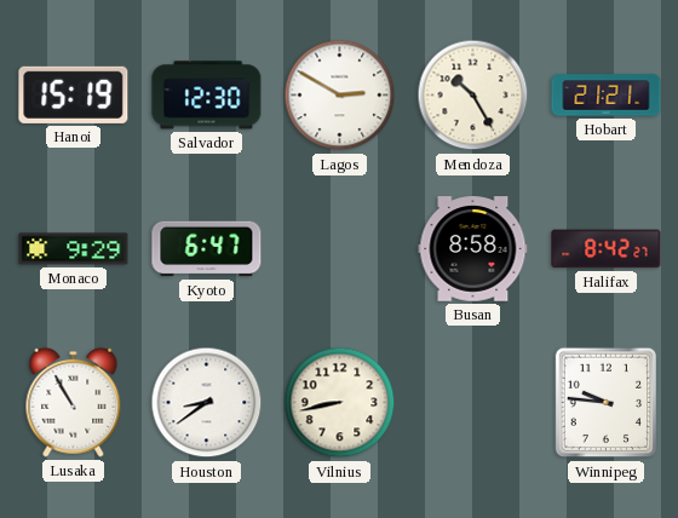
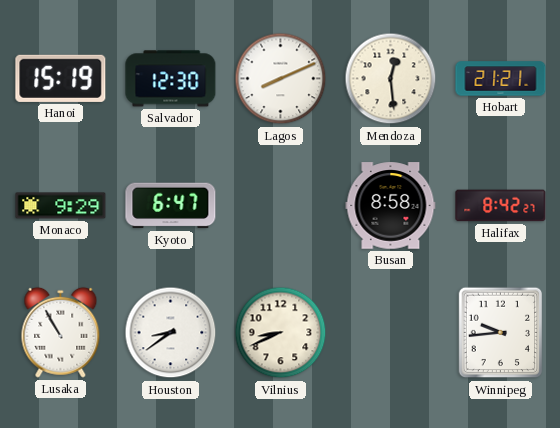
Lagos: 2:50 -> 8:11 (281, 79)
Mendoza: 10:25 -> 12:29 (391, 79)
Vilnius: 8:43 -> 8:41 (281, 333)
Winnipeg: 9:46 -> 9:44 (500, 333)
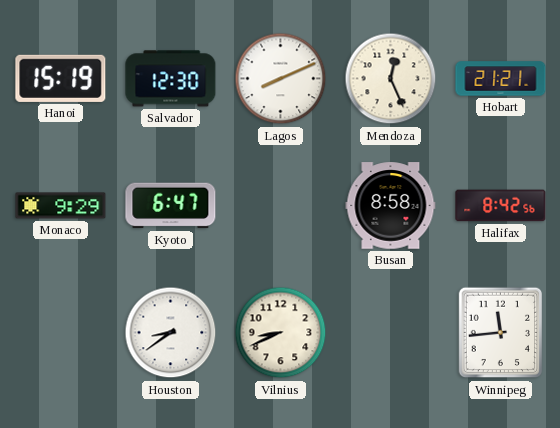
Mendoza: 12:29 -> 12:26 (391, 79)
Halifax: 8:42:27 -> 8:42:56 (501, 206)
Lusaka: 10:55 -> none (61, 332)
Winnipeg: 9:44 -> 11:44 (500, 333)
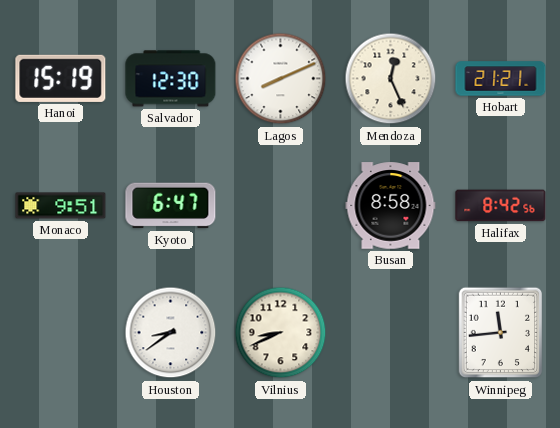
Monaco: 9:29 -> 9:51 (61, 206)
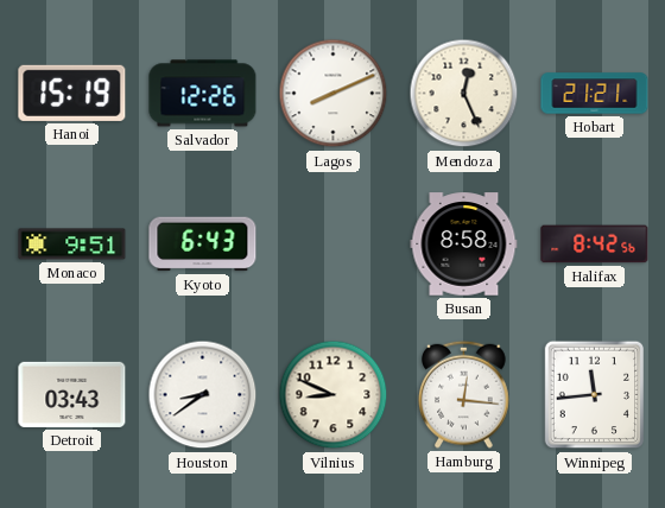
Salvador: 12:30 -> 12:26 (203, 94)
Kyoto: 6:47 -> 6:43 (203, 245)
Detroit: none -> 03:43 (72, 394)
Vilnius: 8:41 -> 8:49 (334, 395)
Hamburg: none -> 12:16 (464, 394)
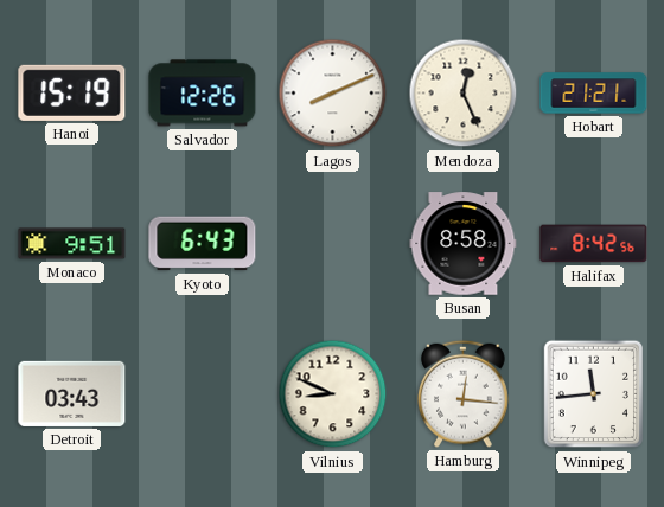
Houston: 8:39 -> none (203, 395)
